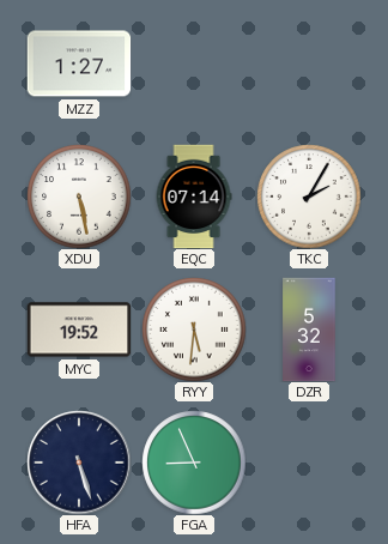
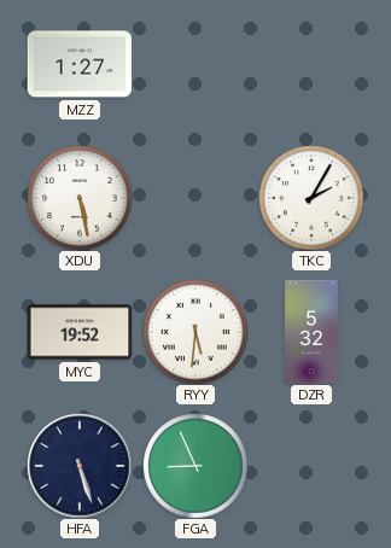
EQC: 07:14 -> none (194, 197)
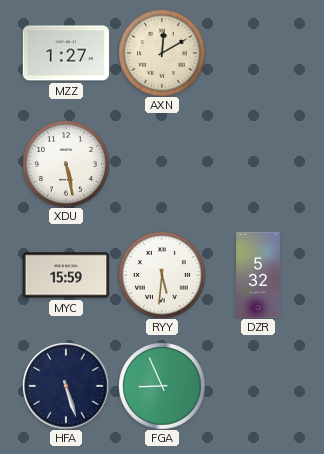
AXN: none -> 12:10 (162, 53)
TKC: 2:05 -> none (311, 198)
MYC: 19:52 -> 15:59 (66, 275)
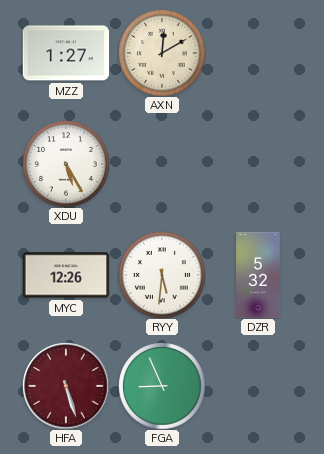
XDU: 5:28 -> 5:25 (66, 164)
MYC: 15:59 -> 12:26 (66, 275)
HFA dial: navy -> burgundy (66, 386)
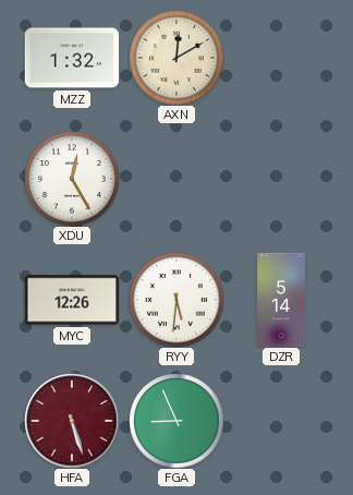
MZZ: 1:27 -> 1:32 (72, 58)
XDU: 5:25 -> 12:25 (72, 179)
DZR: 5:32 -> 5:14 (281, 300)
